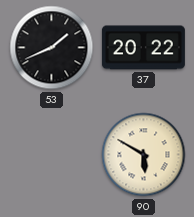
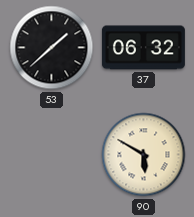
53: 1:41 -> 1:38 (52, 48)
37: 20:22 -> 06:32 (143, 48)
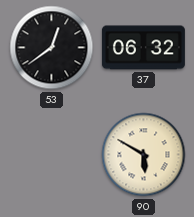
53: 1:38 -> 12:39 (52, 48)
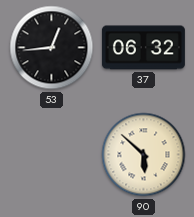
53: 12:39 -> 12:44 (52, 48)
90: 5:50 -> 5:52 (144, 155)
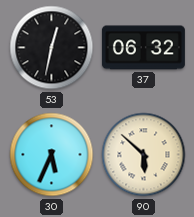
53: 12:44 -> 12:32 (52, 48)
30: none -> 5:34 (52, 155)
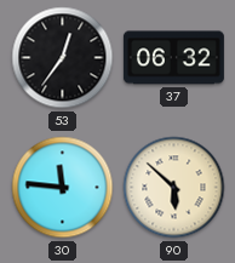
53: 12:32 -> 12:36 (63, 58)
30: 5:34 -> 11:46 (63, 188)
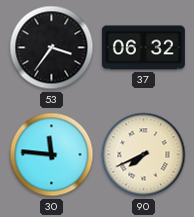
53: 12:36 -> 3:36 (52, 48)
90: 5:52 -> 7:41 (144, 155)
